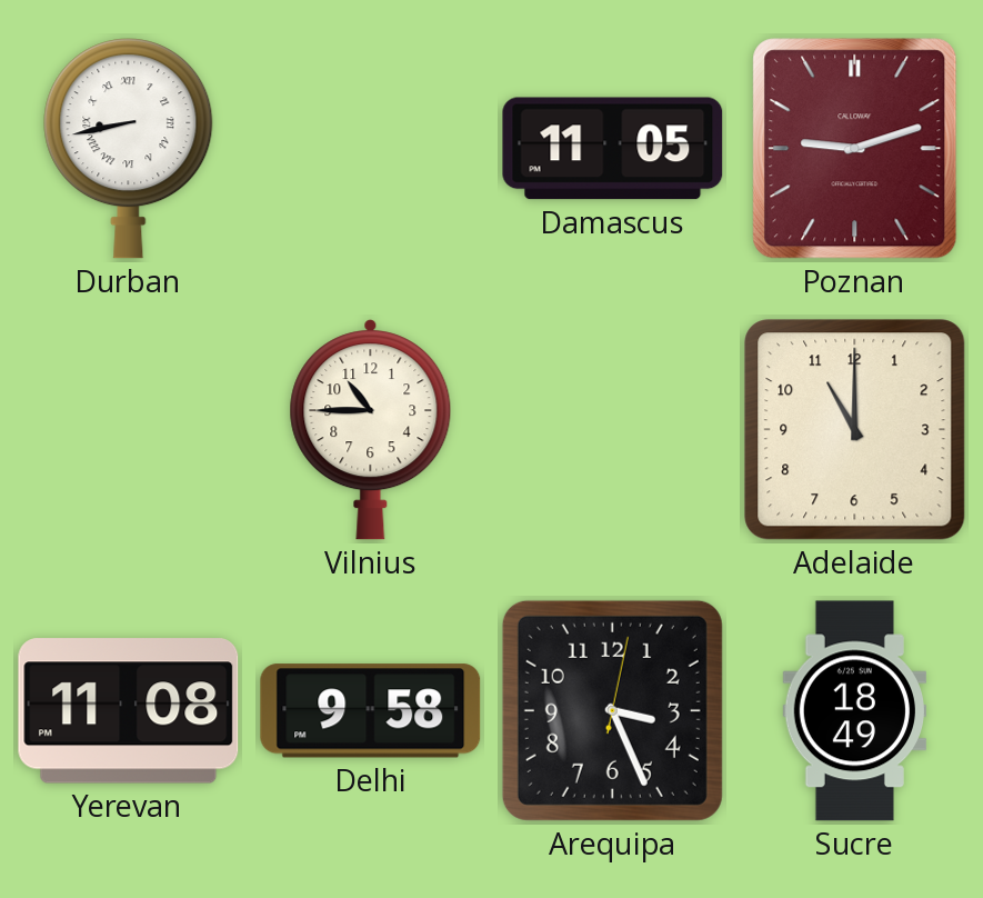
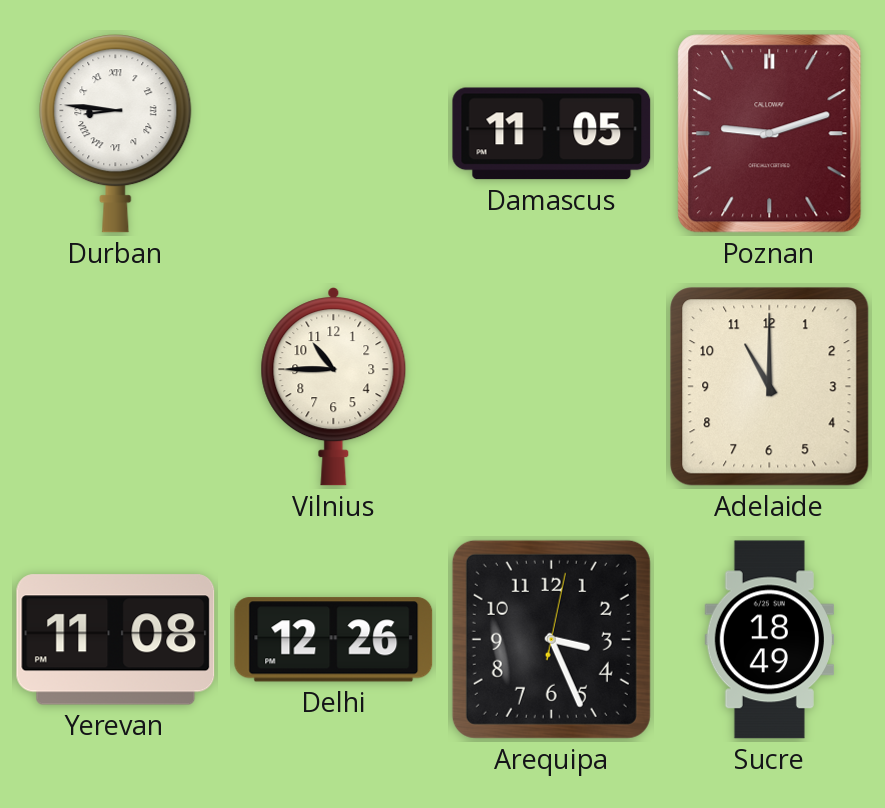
Durban: 8:43 -> 8:46 (116, 134)
Delhi: 9:58 -> 12:26 (334, 640)
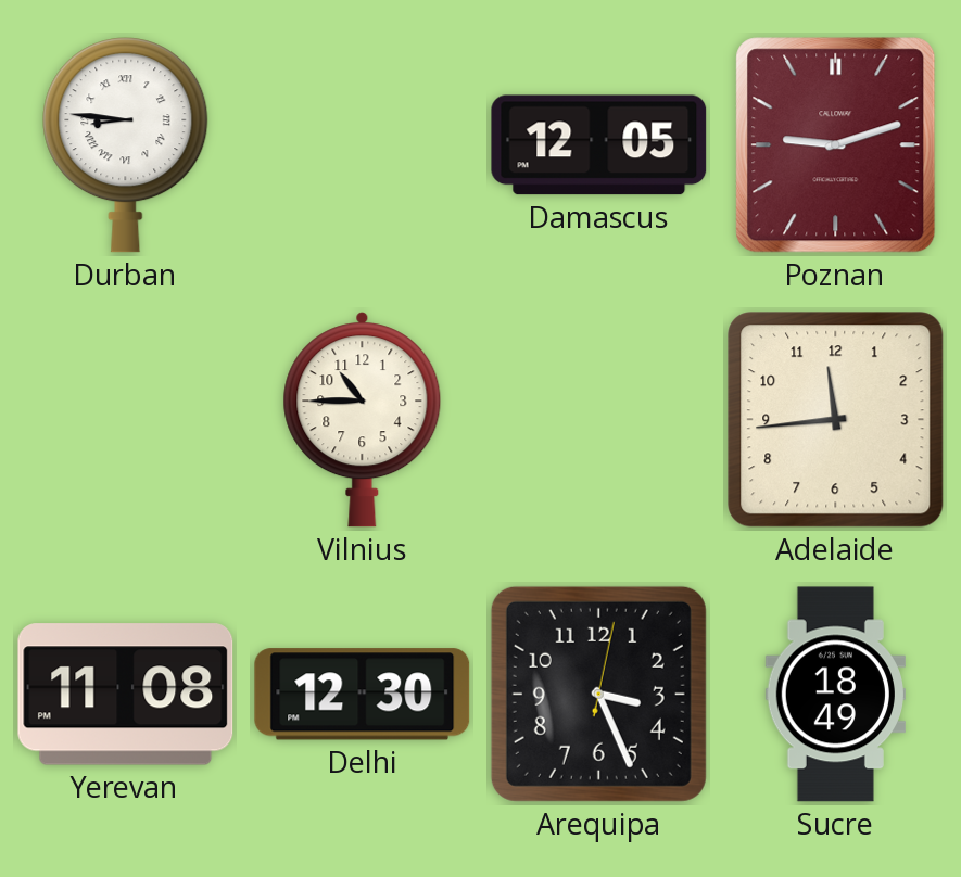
Damascus: 11:05 -> 12:05 (599, 145)
Adelaide: 11:00 -> 11:44 (836, 420)
Delhi: 12:26 -> 12:30 (363, 695)
